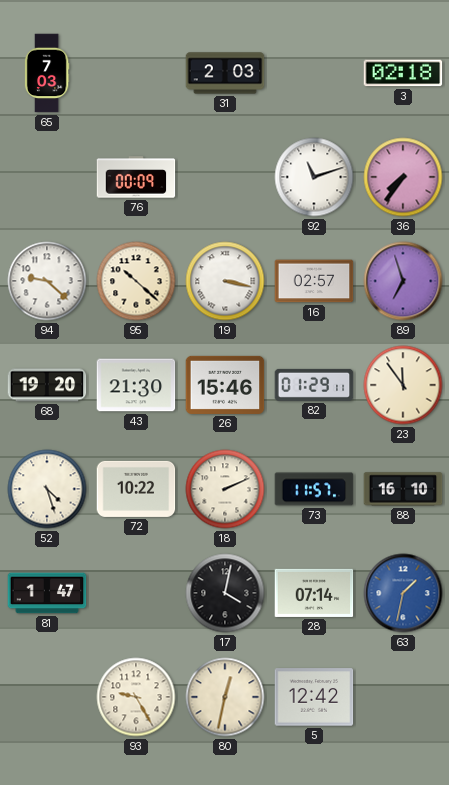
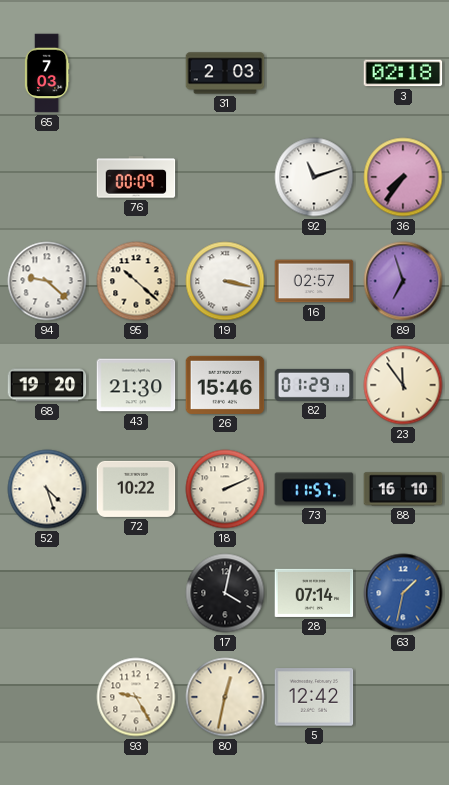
81: 1:47 -> none (47, 593)
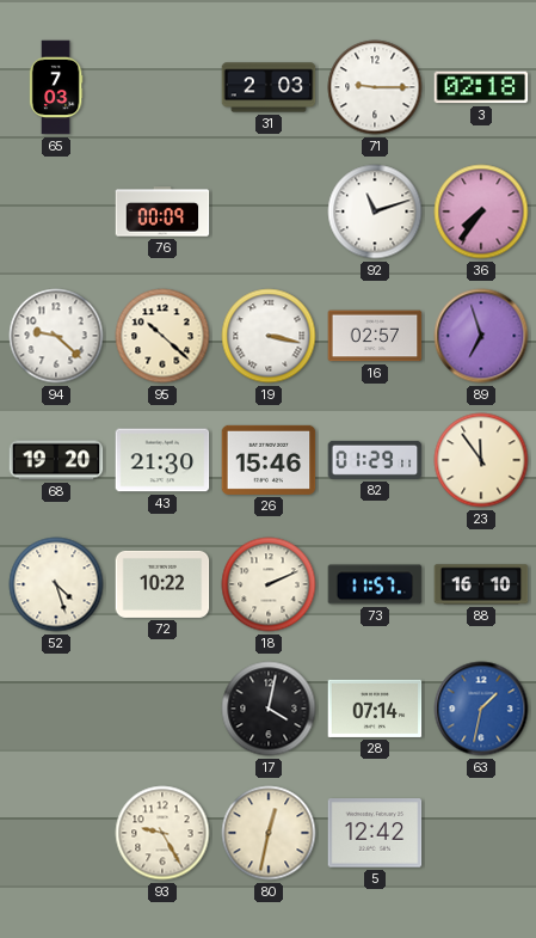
71: none -> 9:15 (375, 87)
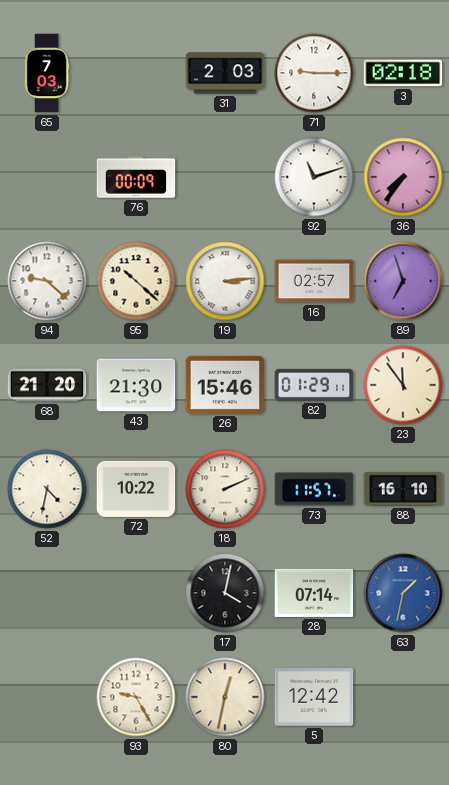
19: 3:17 -> 3:14 (225, 281)
68: 19:20 -> 21:20 (47, 385)
52: 4:27 -> 4:32 (47, 489)
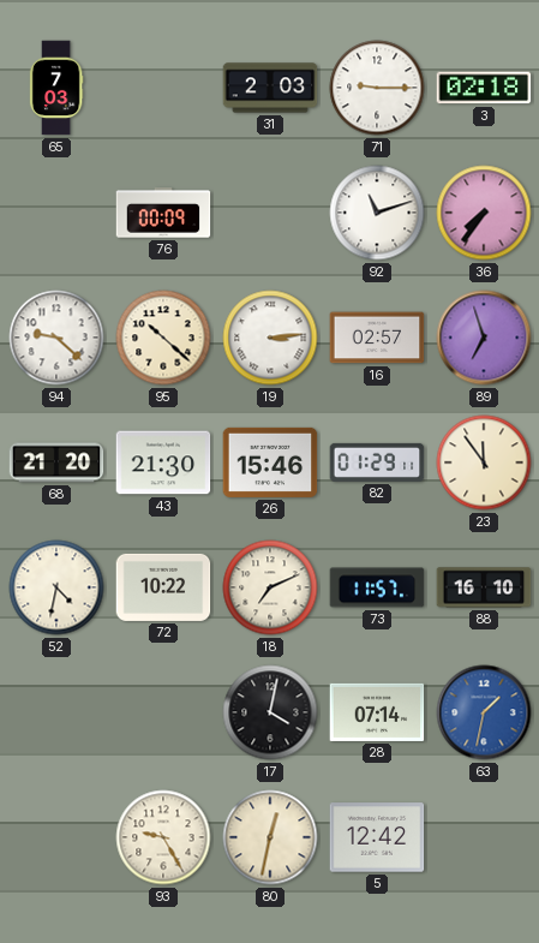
18: 2:11 -> 7:11 (270, 587)
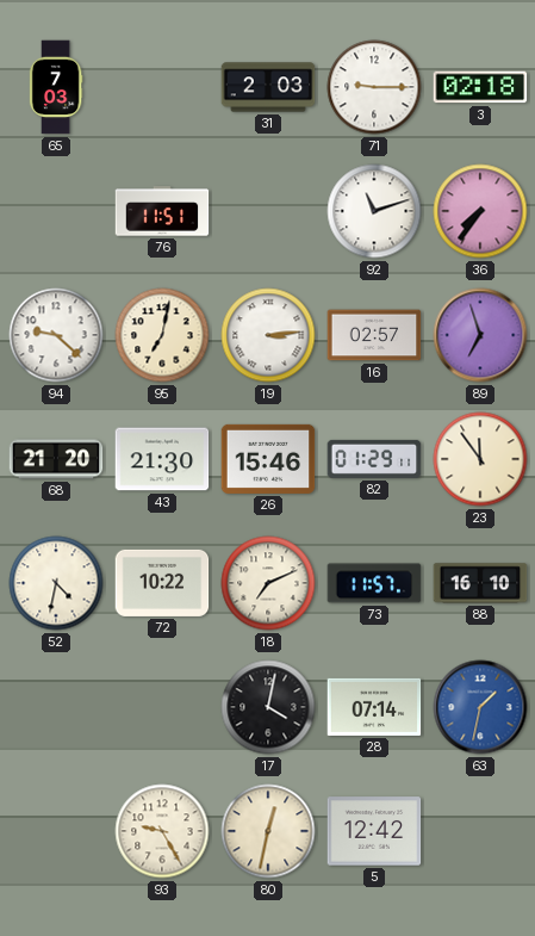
76: 00:09 -> 11:51 (162, 211)
95: 10:22 -> 7:02 (162, 335)
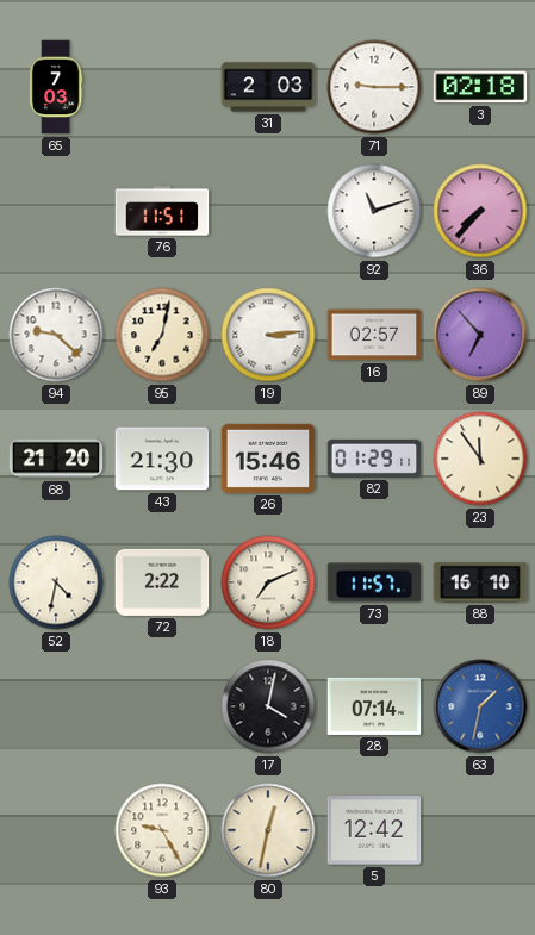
36: 7:36 -> 7:37 (480, 211)
89: 6:57 -> 6:53 (480, 335)
72: 10:22 -> 2:22 (162, 582)
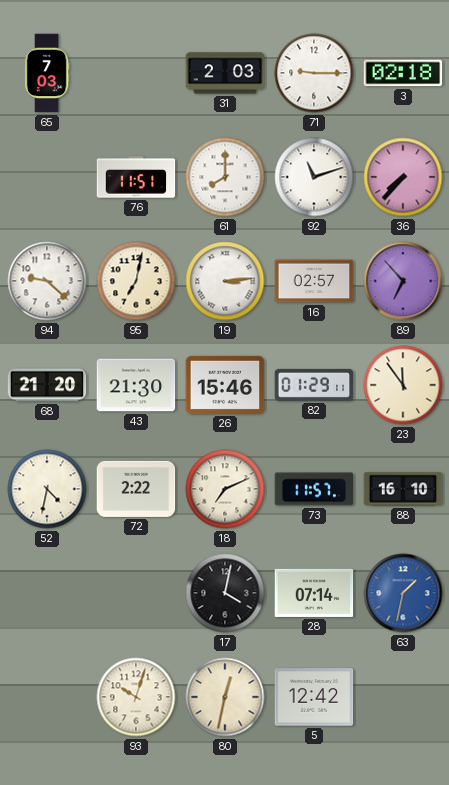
61: none -> 8:00 (225, 177)
93: 9:25 -> 10:03 (136, 697)
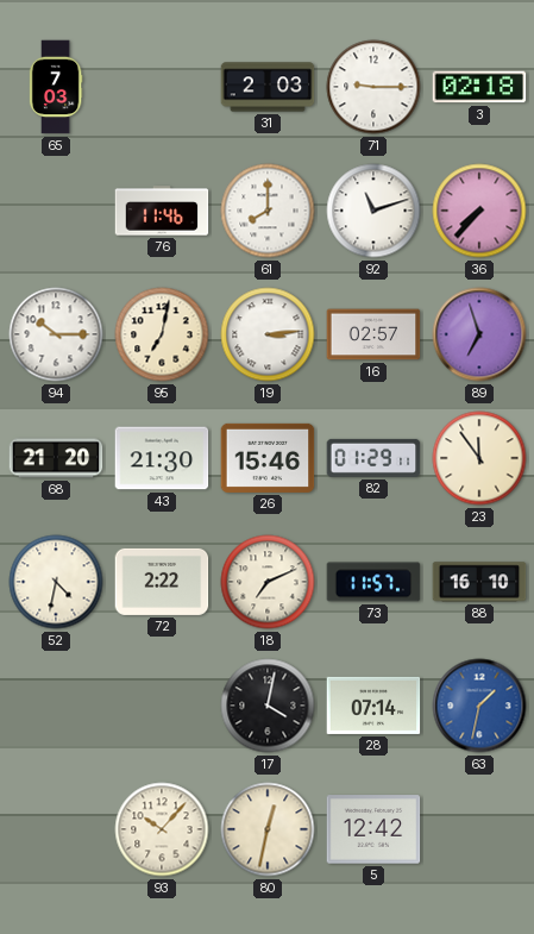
76: 11:51 -> 11:46 (162, 211)
94: 9:22 -> 10:15 (56, 334)
89: 6:53 -> 6:57 (479, 334)
93: 10:03 -> 10:07 (162, 829)
